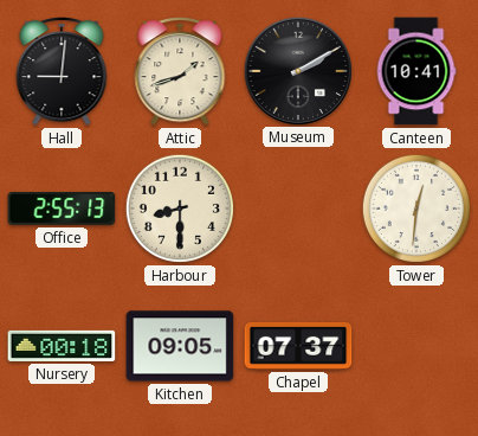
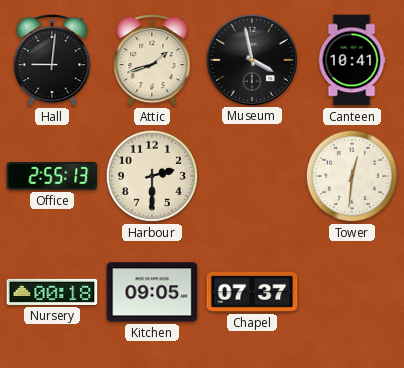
Museum: 2:10 -> 3:58 (251, 59)
Harbour: 8:30 -> 2:30 (152, 176)
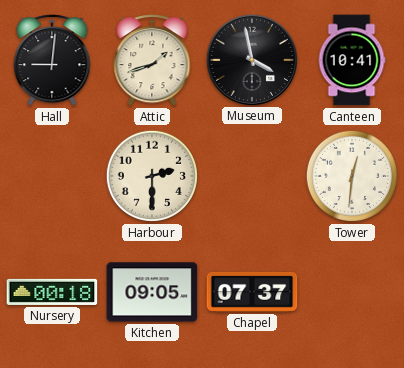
Office: 2:55 -> none (52, 176)
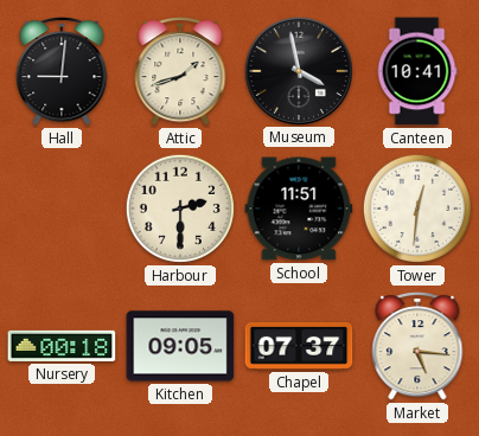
School: none -> 11:51 (299, 209)
Market: none -> 5:16 (417, 346)
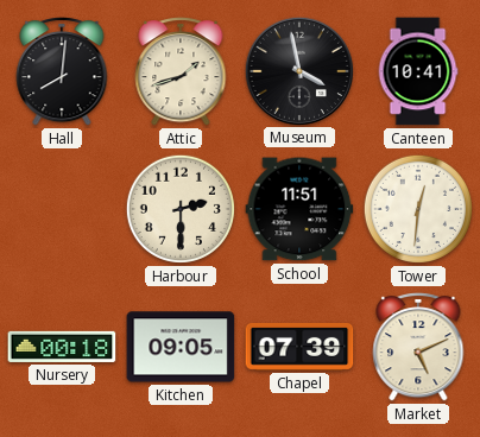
Hall: 9:01 -> 8:01 (62, 71)
Chapel: 07:37 -> 07:39 (299, 347)
Market: 5:16 -> 5:11 (418, 347)
